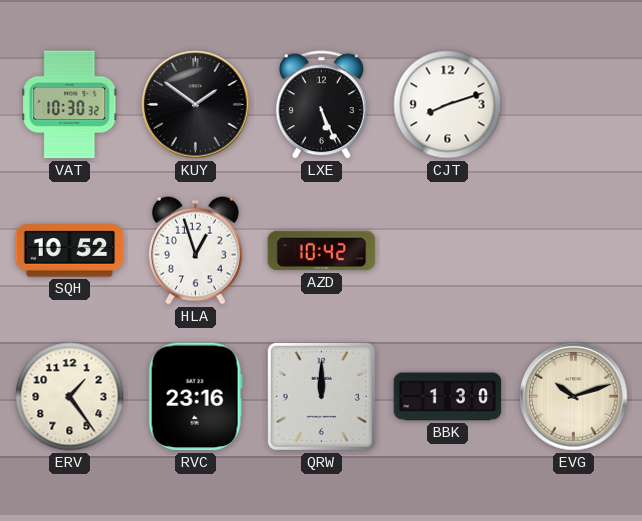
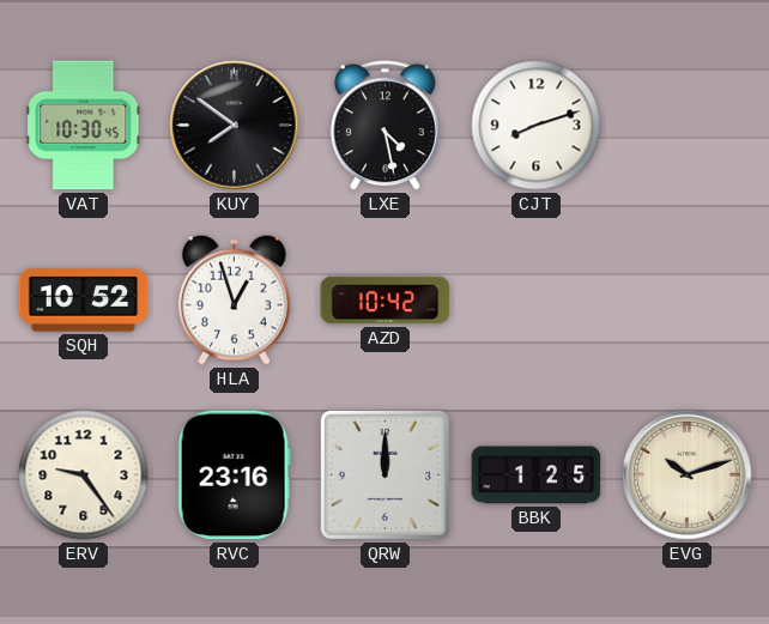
VAT: 10:30:32 -> 10:30:45 (84, 126)
KUY: 1:51 -> 7:51 (235, 126)
LXE: 5:26 -> 4:28 (384, 126)
ERV: 1:24 -> 9:24 (84, 475)
BBK: 1:30 -> 1:25 (537, 475)
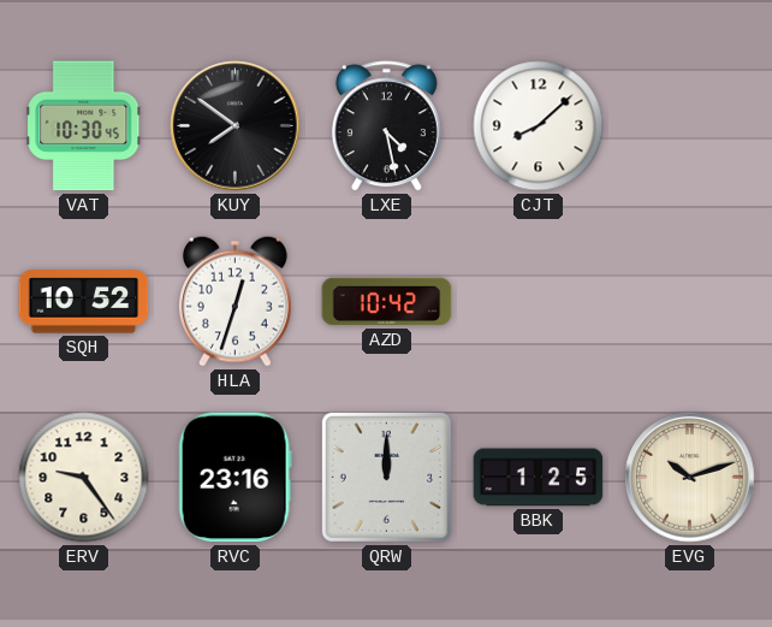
CJT: 8:12 -> 8:08 (539, 126)
HLA: 12:57 -> 12:33 (234, 301)
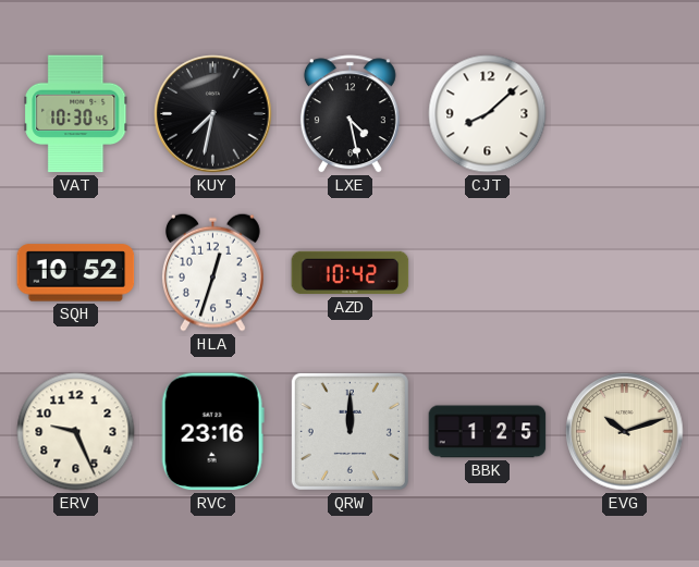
KUY: 7:51 -> 7:32 (213, 114)
ERV: 9:24 -> 9:26 (76, 432)
